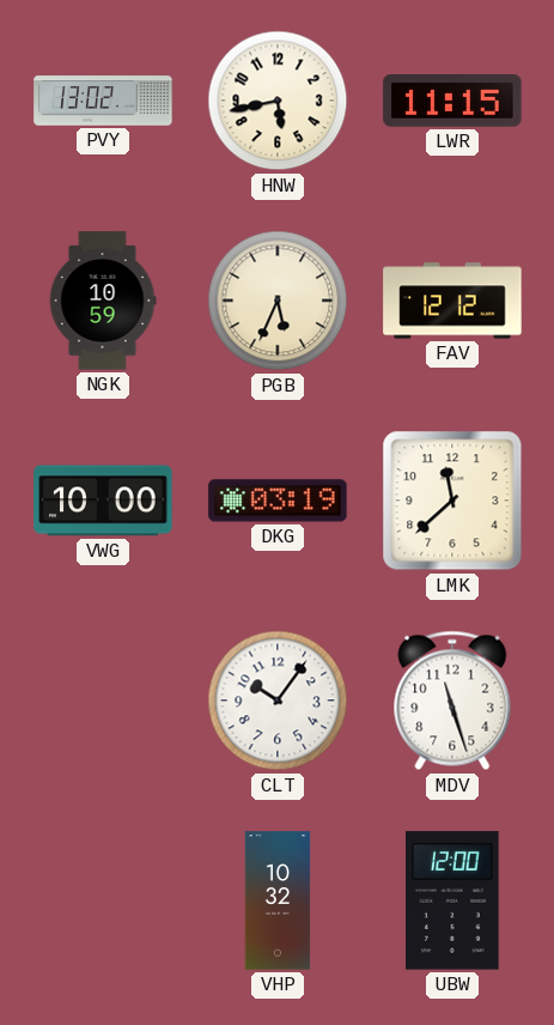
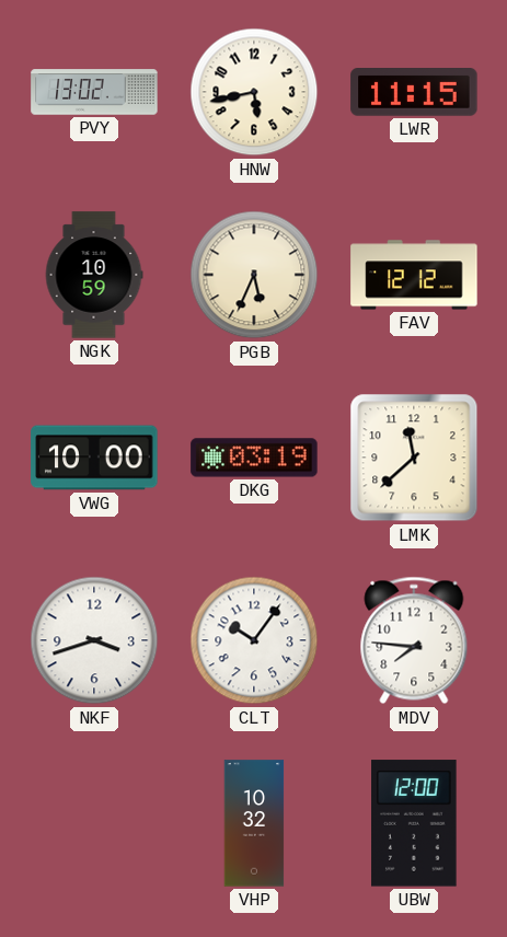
NKF: none -> 3:42 (94, 640)
MDV: 11:27 -> 7:46 (414, 640)
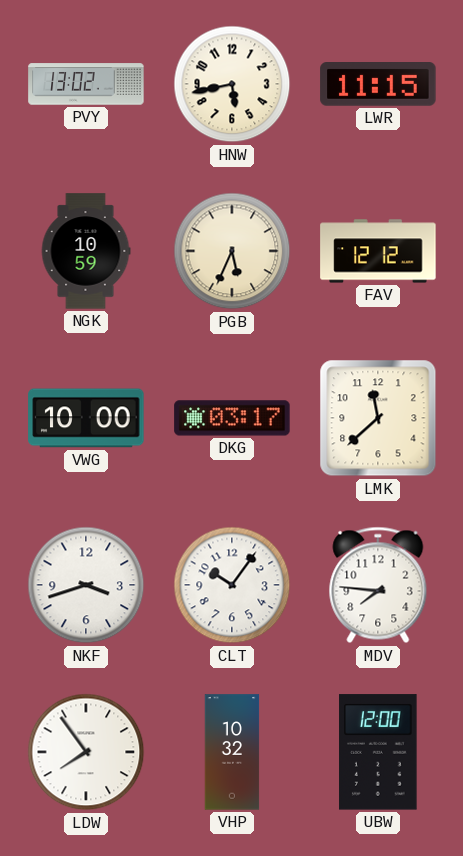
DKG: 03:19 -> 03:17 (232, 418)
LDW: none -> 7:54 (86, 752)
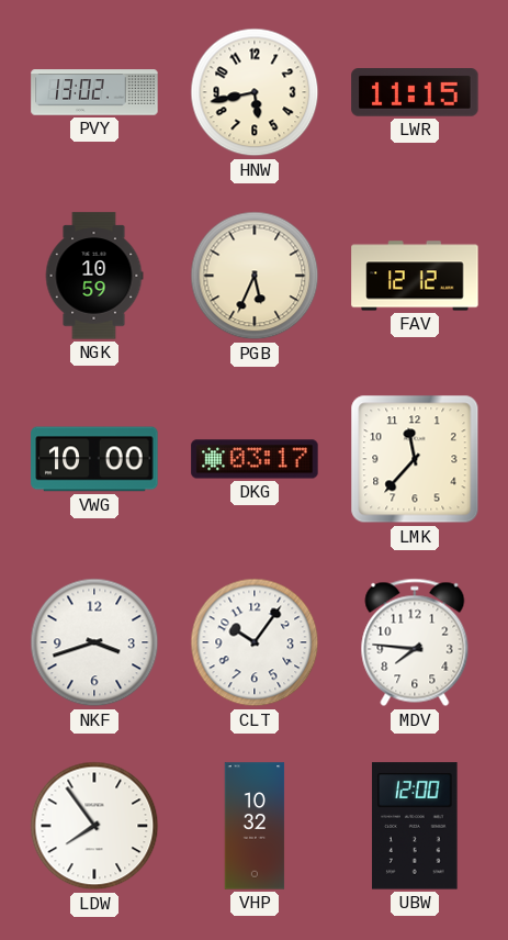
LMK: 11:38 -> 11:37 (415, 459)
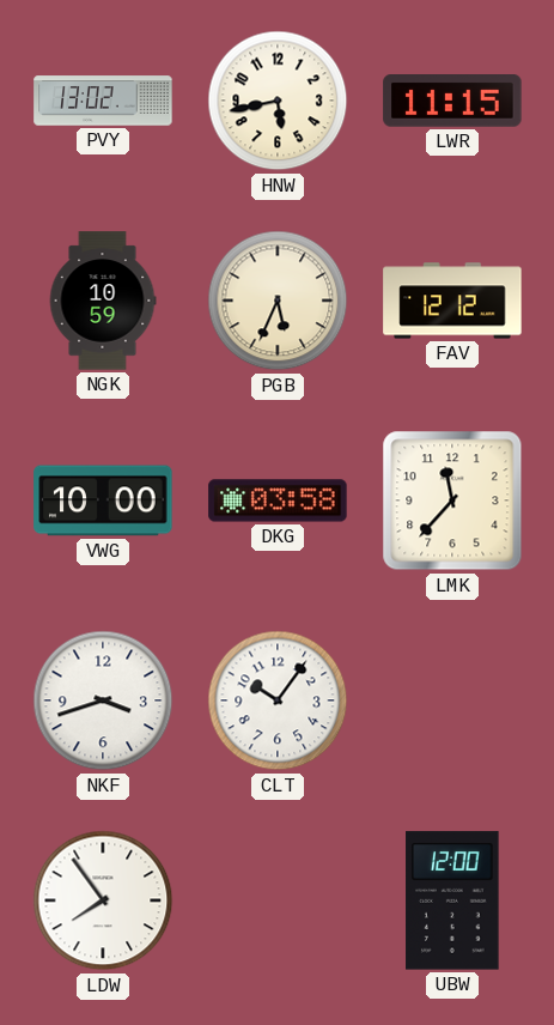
DKG: 03:17 -> 03:58 (278, 501)
MDV: 7:46 -> none (415, 642)
VHP: 10:32 -> none (255, 826)
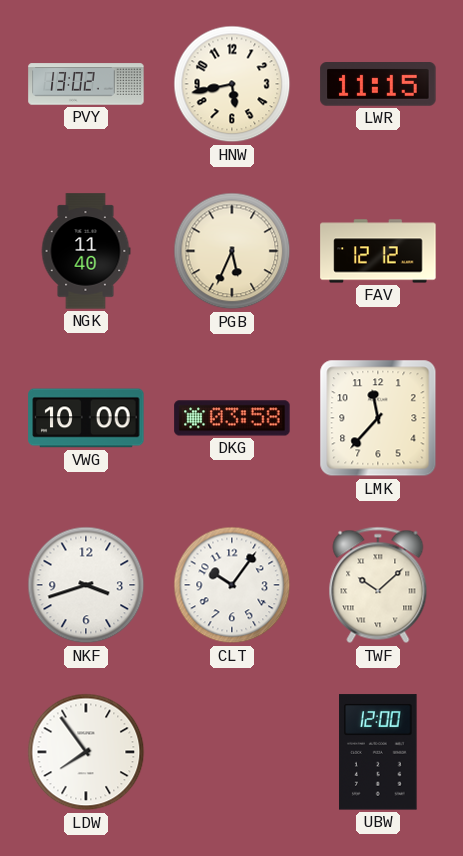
NGK: 10:59 -> 11:40 (86, 251)
TWF: none -> 10:08 (378, 585)
